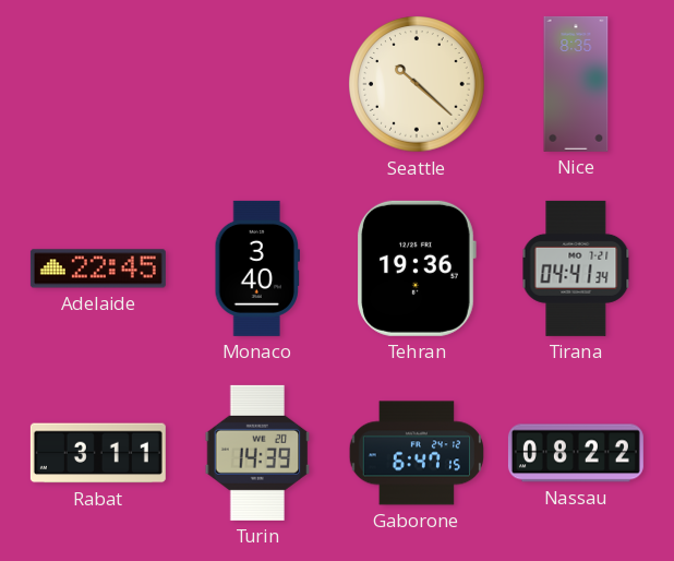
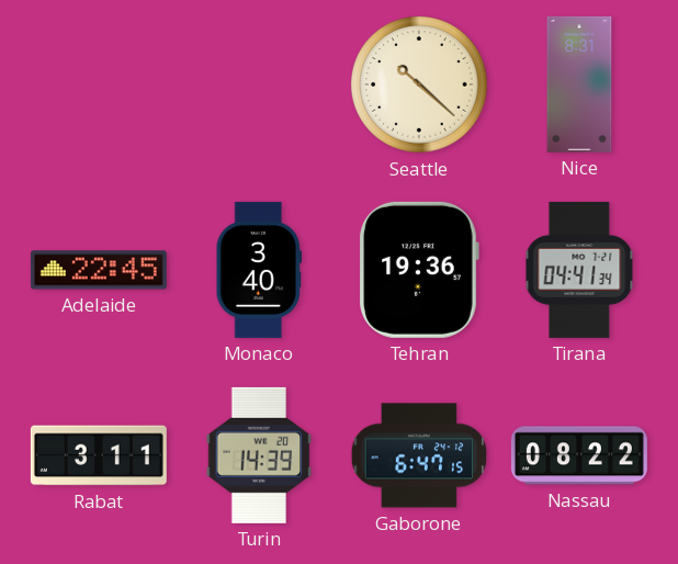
Nice: 8:35 -> 8:31 (579, 84)
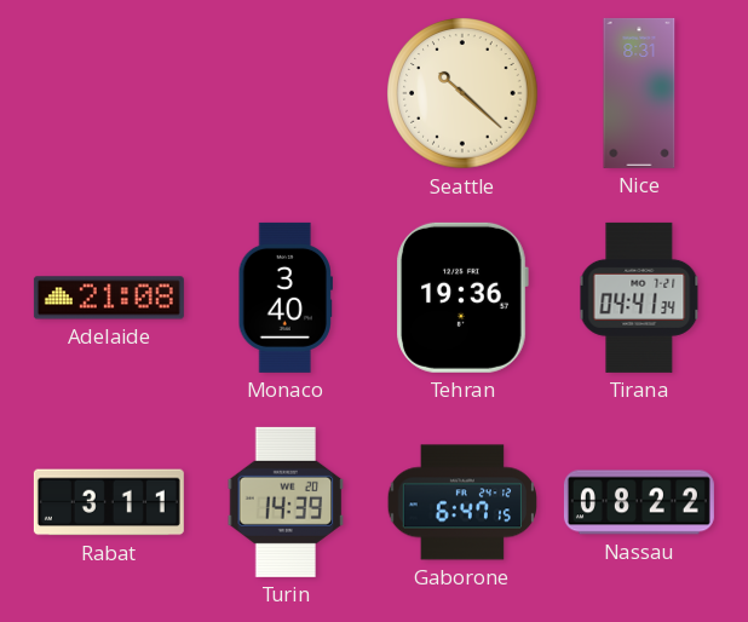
Adelaide: 22:45 -> 21:08 (109, 298)
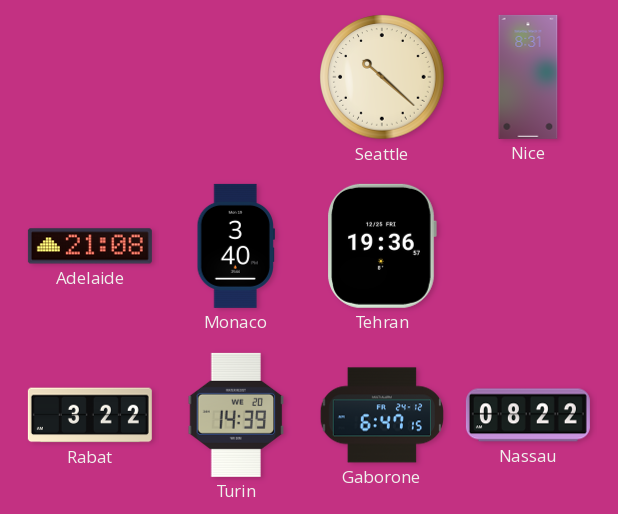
Tirana: 04:41 -> none (639, 298)
Rabat: 3:11 -> 3:22 (90, 415)
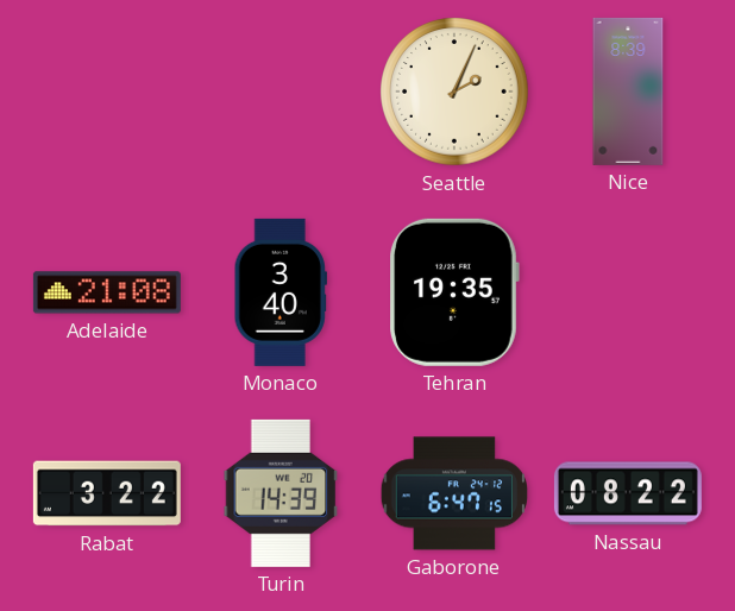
Seattle: 10:22 -> 2:04 (454, 92)
Nice: 8:31 -> 8:39 (628, 92)
Tehran: 19:36 -> 19:35 (454, 292)
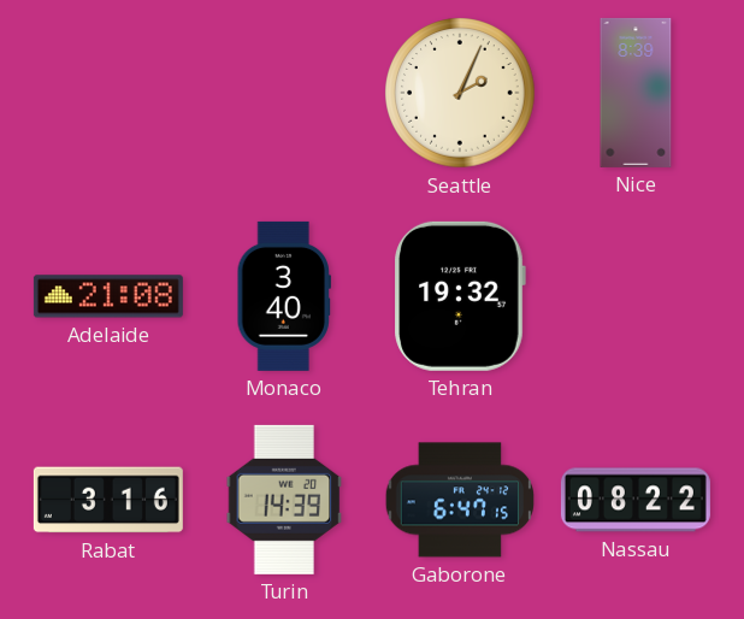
Tehran: 19:35 -> 19:32 (460, 296)
Rabat: 3:22 -> 3:16 (108, 500)
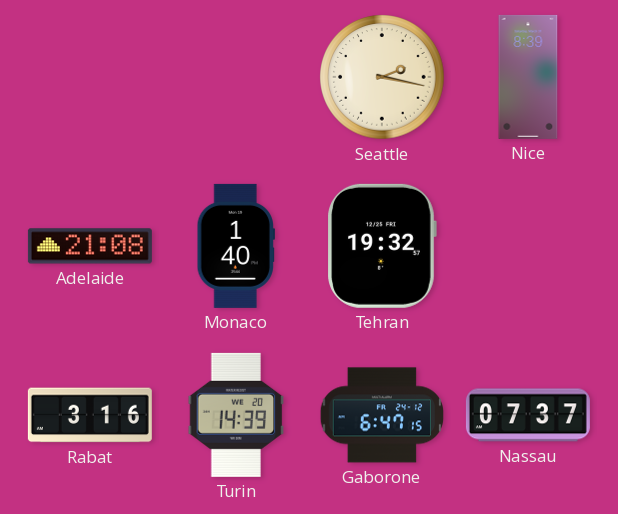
Seattle: 2:04 -> 2:17 (382, 77)
Monaco: 3:40 -> 1:40 (235, 246)
Nassau: 08:22 -> 07:37 (528, 415)
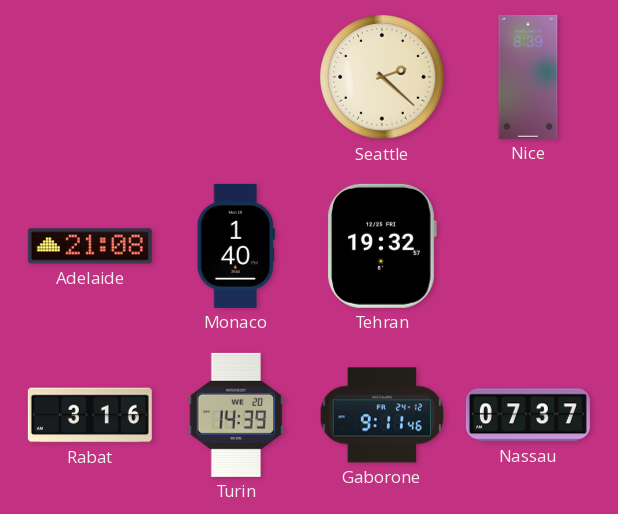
Seattle: 2:17 -> 2:22 (382, 77)
Gaborone: 6:47 -> 9:11 (381, 415)
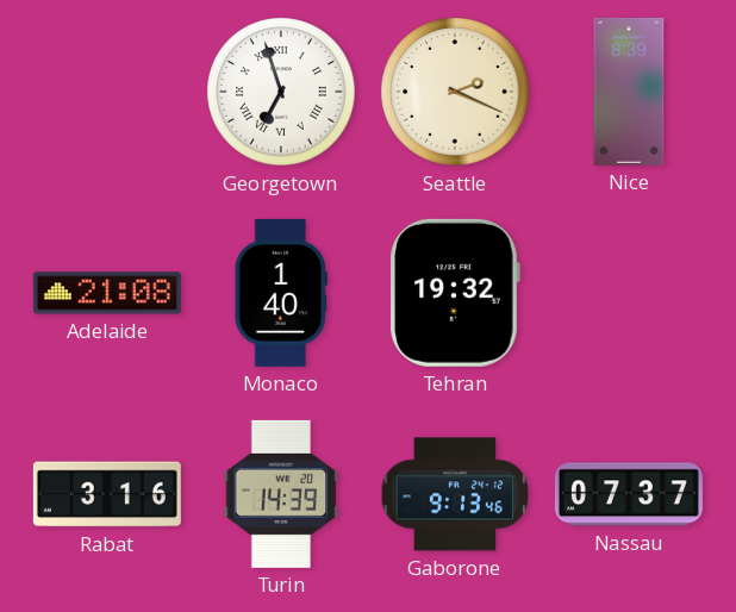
Georgetown: none -> 6:57 (281, 92)
Seattle: 2:22 -> 2:19 (455, 92)
Gaborone: 9:11 -> 9:13 (454, 494)
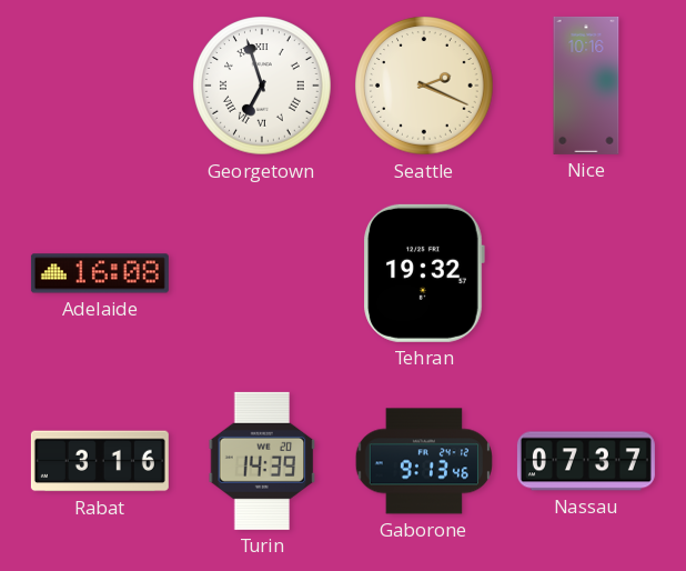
Nice: 8:39 -> 10:16 (586, 86)
Adelaide: 21:08 -> 16:08 (100, 273)
Monaco: 1:40 -> none (280, 293)
